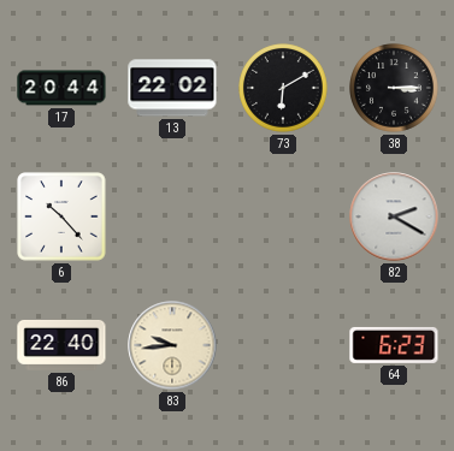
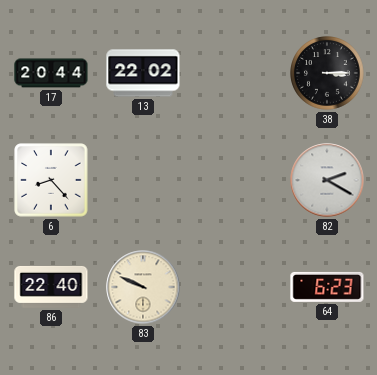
73: 6:10 -> none (283, 88)
6: 10:23 -> 8:23 (51, 180)
83: 9:44 -> 9:49 (143, 287)
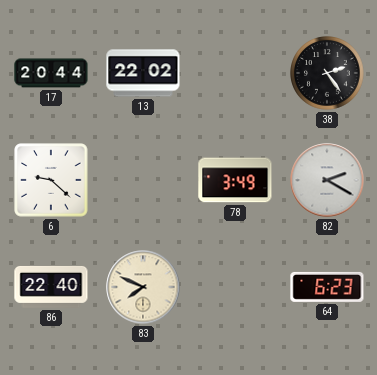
38: 3:15 -> 2:24 (327, 73)
6: 8:23 -> 9:22 (51, 180)
78: none -> 3:49 (235, 180)
83: 9:49 -> 7:49 (143, 287)
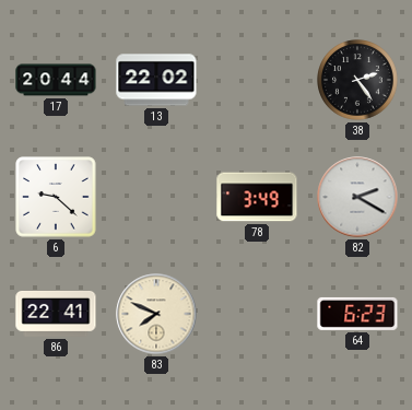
86: 22:40 -> 22:41 (56, 314)
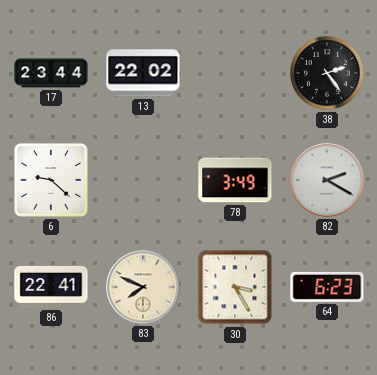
17: 20:44 -> 23:44 (51, 73)
30: none -> 3:25 (235, 287)
